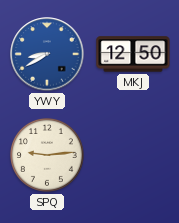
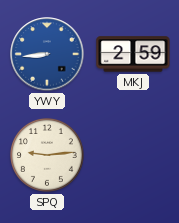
YWY: 8:40 -> 8:44 (47, 54)
MKJ: 12:50 -> 2:59 (133, 54)
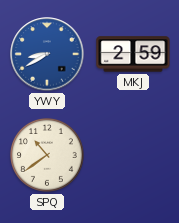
YWY: 8:44 -> 8:40 (47, 54)
SPQ: 9:14 -> 10:39 (47, 155)
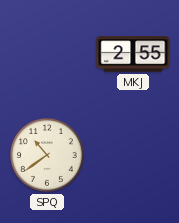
YWY: 8:40 -> none (47, 54)
MKJ: 2:59 -> 2:55 (133, 54)
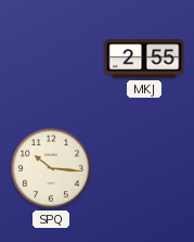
SPQ: 10:39 -> 10:16 (51, 168)
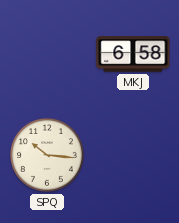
MKJ: 2:55 -> 6:58 (133, 54)
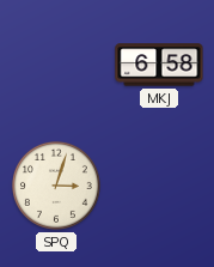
SPQ: 10:16 -> 3:03 (56, 186)
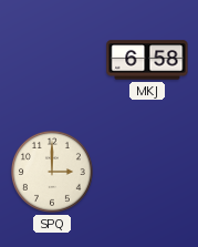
SPQ: 3:03 -> 3:00 (52, 172)
